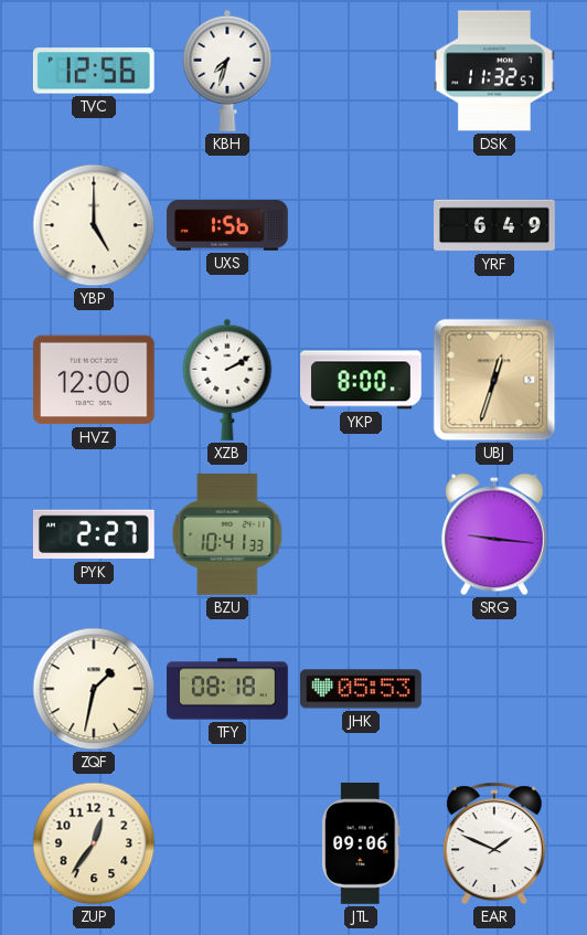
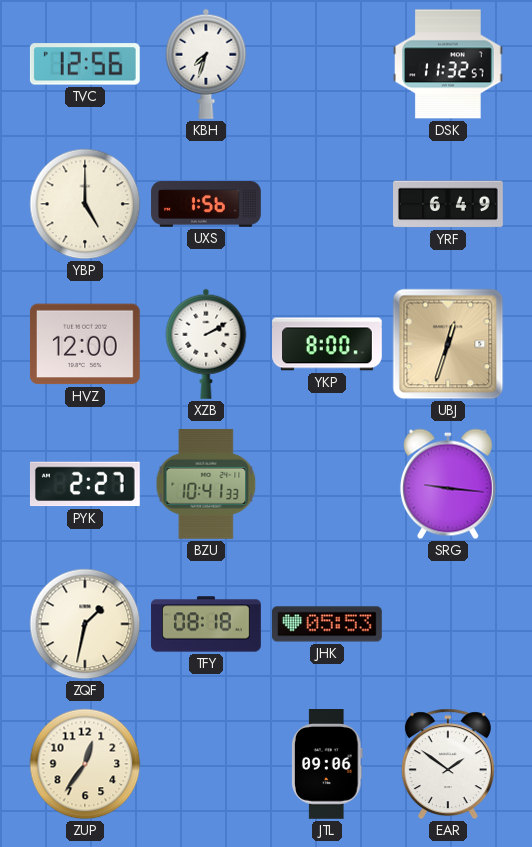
EAR: 1:49 -> 1:51 (448, 764)
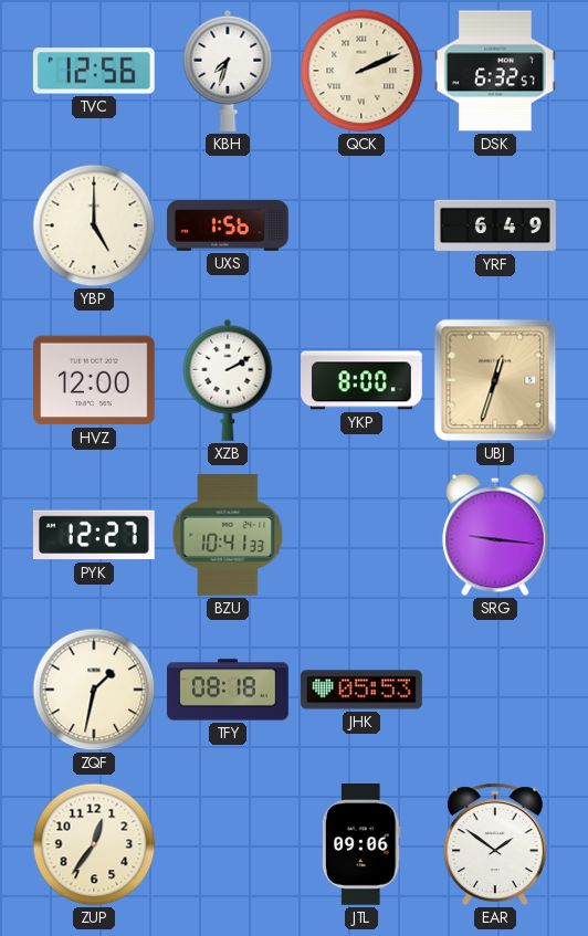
QCK: none -> 2:11 (361, 71)
DSK: 11:32 -> 6:32 (496, 71)
PYK: 2:27 -> 12:27 (94, 535)
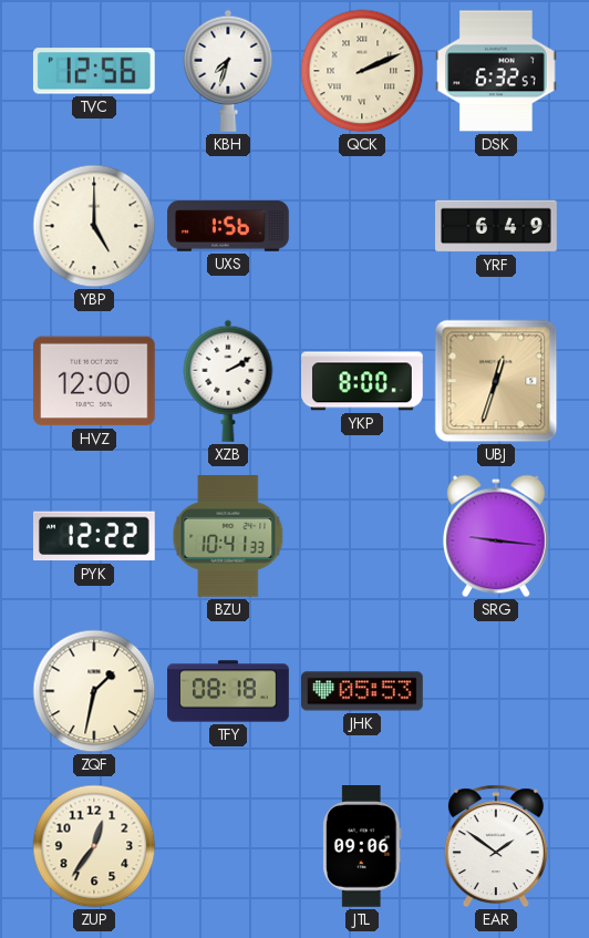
PYK: 12:27 -> 12:22 (94, 536)
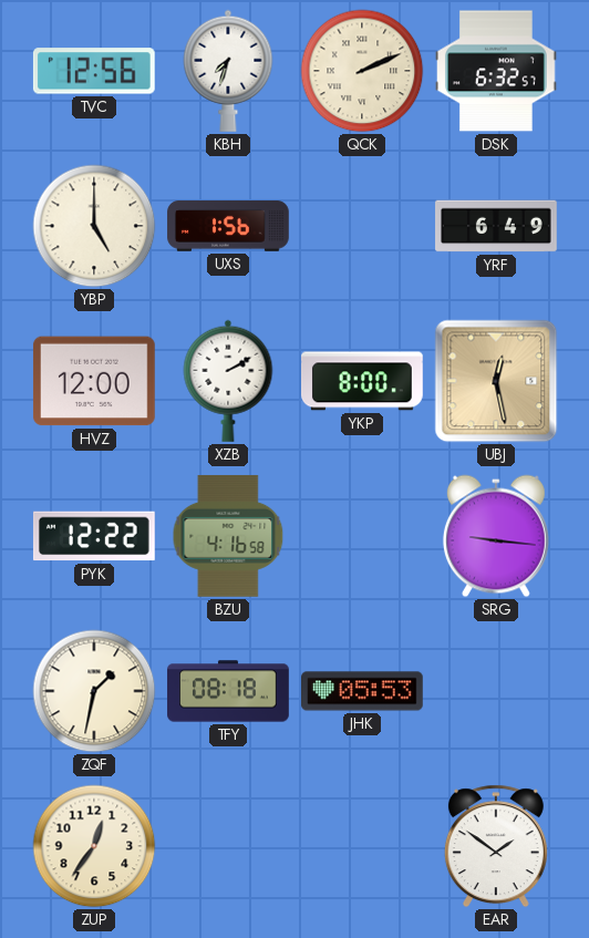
UBJ: 12:33 -> 12:28 (496, 381)
BZU: 10:41 -> 4:16 (228, 536)
JTL: 09:06 -> none (363, 847)
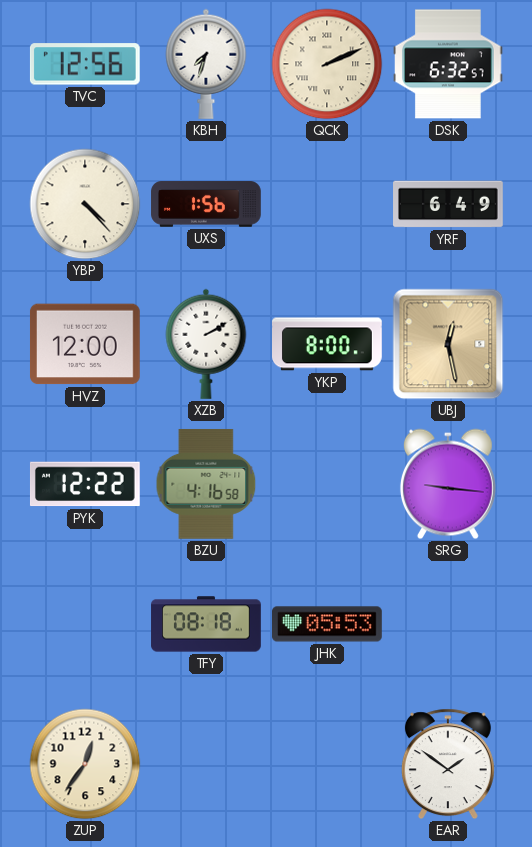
YBP: 5:00 -> 4:23 (85, 204)
ZQF: 1:32 -> none (94, 691)
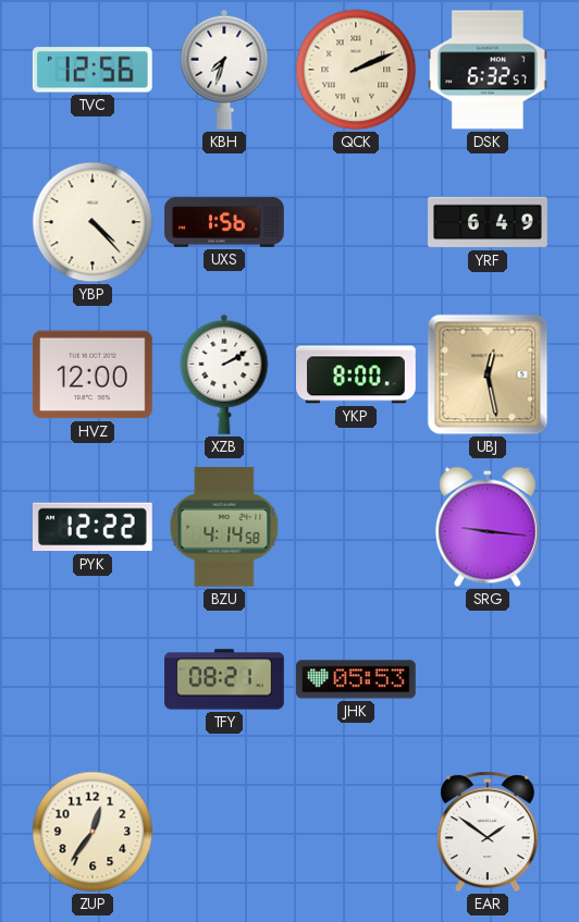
BZU: 4:16 -> 4:14 (224, 527)
TFY: 08:18 -> 08:21 (224, 679)
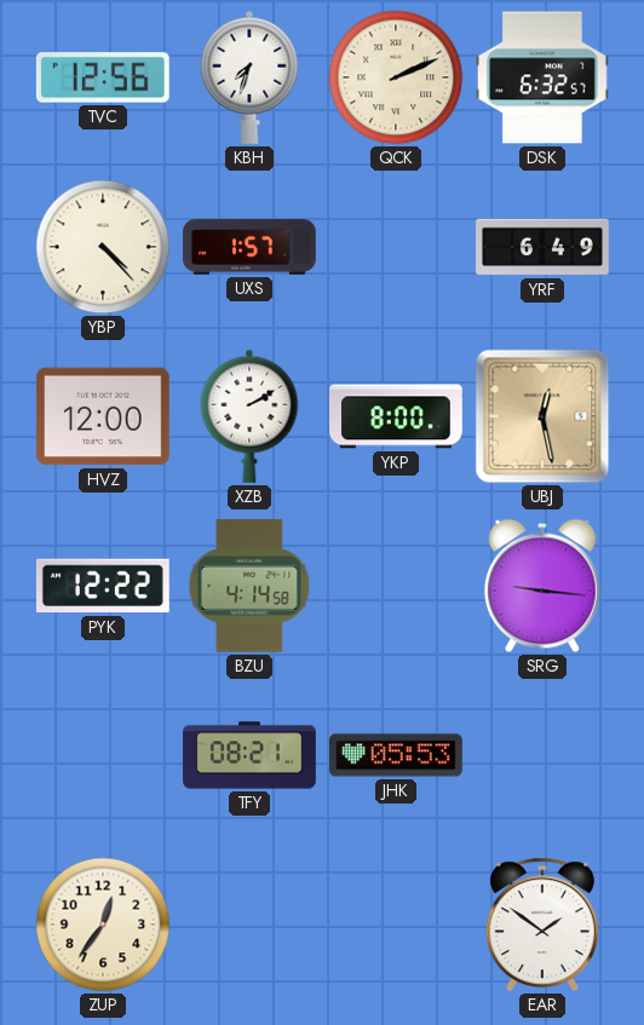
UXS: 1:56 -> 1:57 (249, 247)
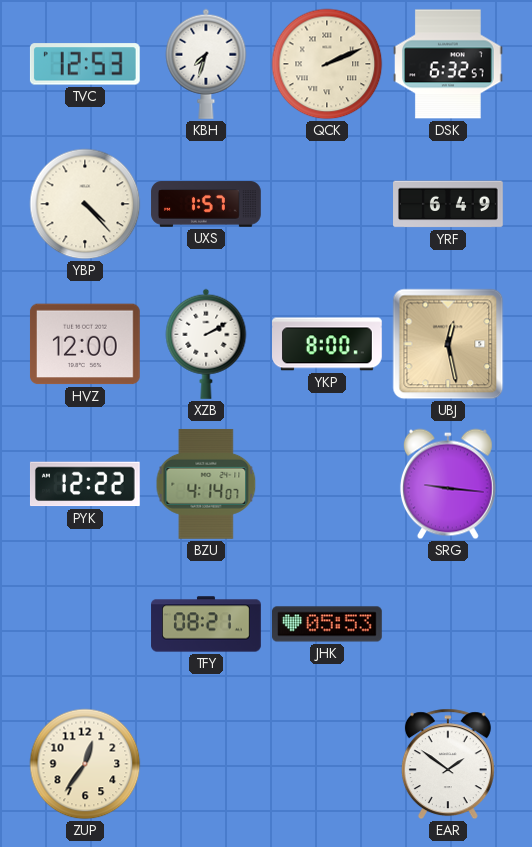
TVC: 12:56 -> 12:53 (85, 64)
BZU: 4:14:58 -> 4:14:07 (206, 484)
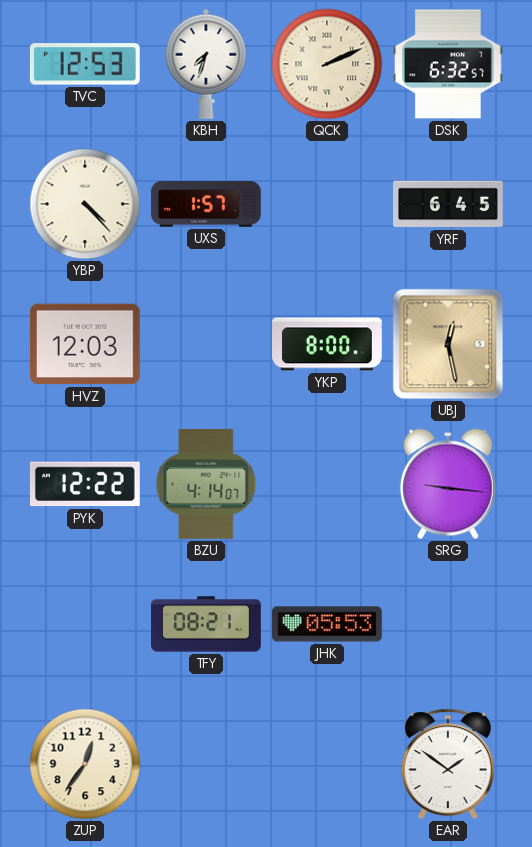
YRF: 6:49 -> 6:45 (448, 204)
HVZ: 12:00 -> 12:03 (85, 344)
XZB: 2:10 -> none (206, 344)
